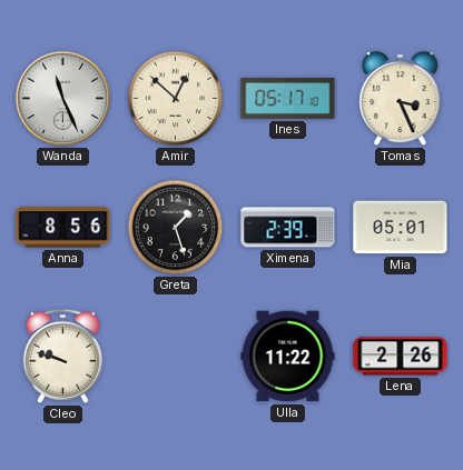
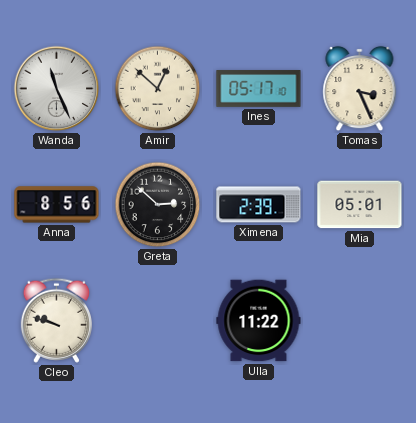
Greta: 1:27 -> 2:52 (158, 205)
Lena: 2:26 -> none (401, 357)
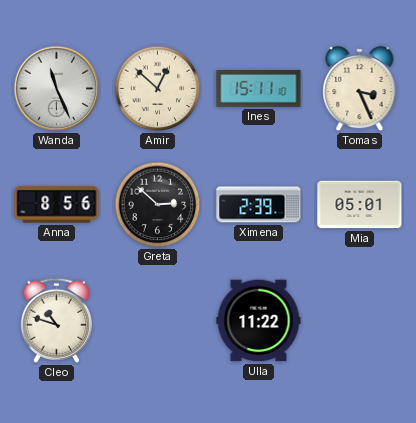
Ines: 05:17 -> 15:11 (259, 89)
Cleo: 9:48 -> 10:48 (56, 320)
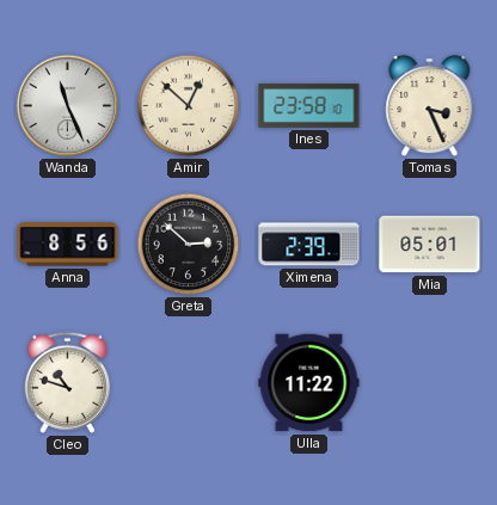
Ines: 15:11 -> 23:58 (309, 106)
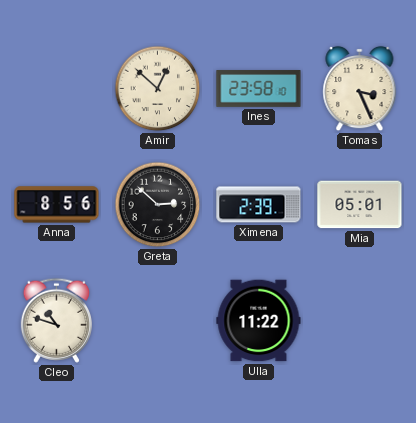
Wanda: 11:26 -> none (68, 106)
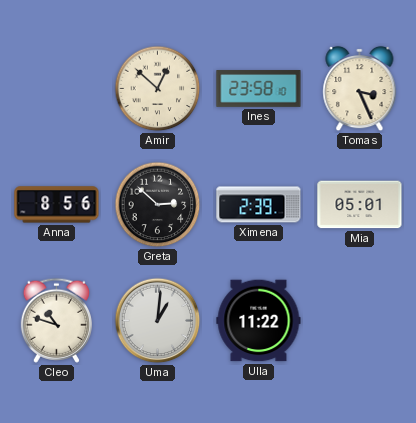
Uma: none -> 1:01 (158, 321)
